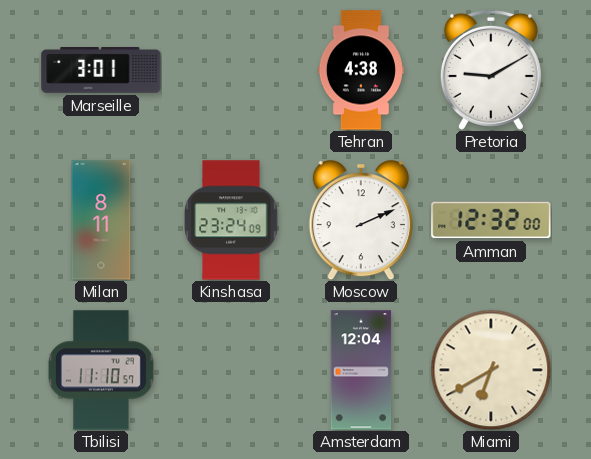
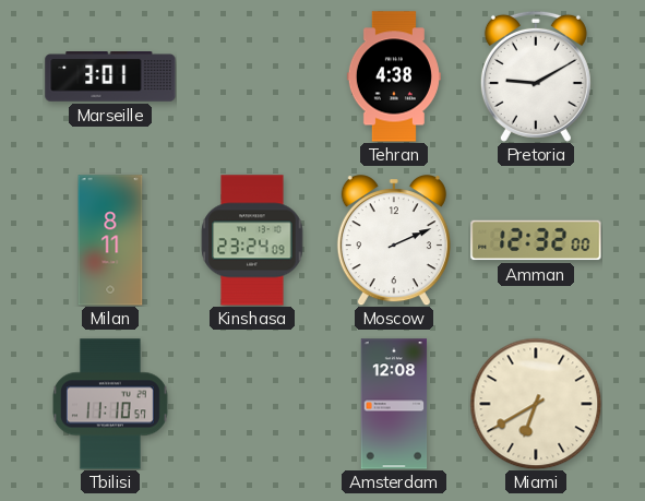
Amsterdam: 12:04 -> 12:08 (394, 404)
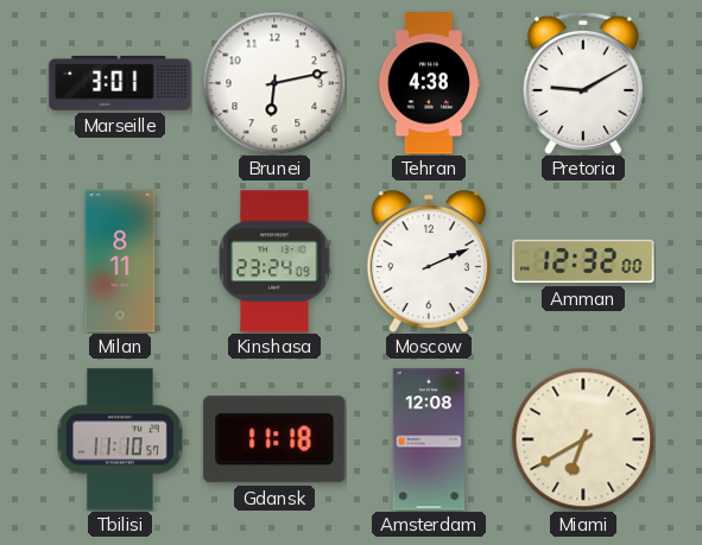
Brunei: none -> 6:13 (274, 83)
Gdansk: none -> 11:18 (274, 439)
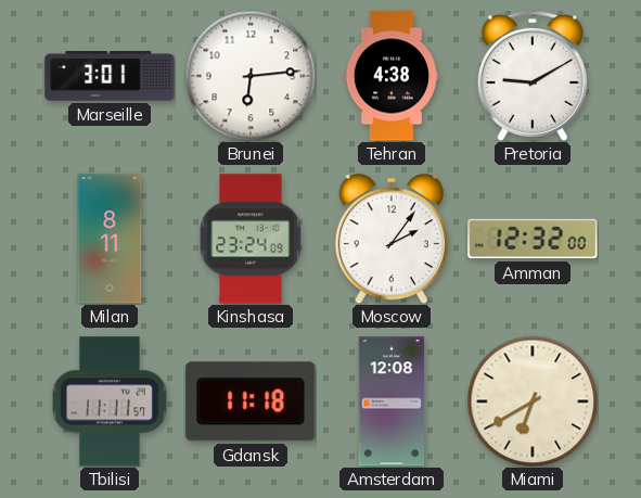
Brunei: 6:13 -> 6:14 (251, 76)
Moscow: 2:11 -> 2:06 (392, 239)
Tbilisi: 11:10 -> 11:11 (110, 401)
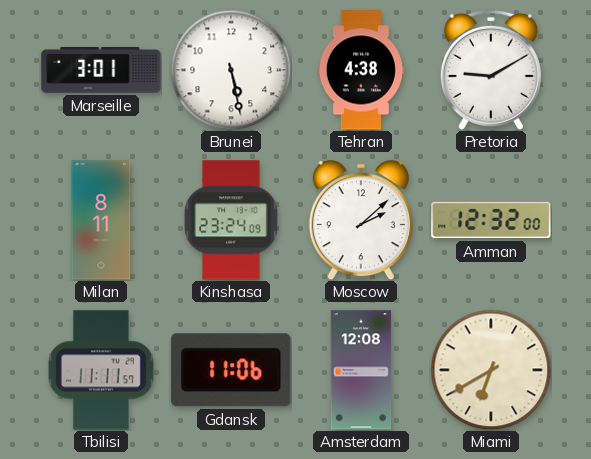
Brunei: 6:14 -> 5:28 (231, 70)
Moscow: 2:06 -> 2:08 (361, 220)
Gdansk: 11:18 -> 11:06 (231, 370)
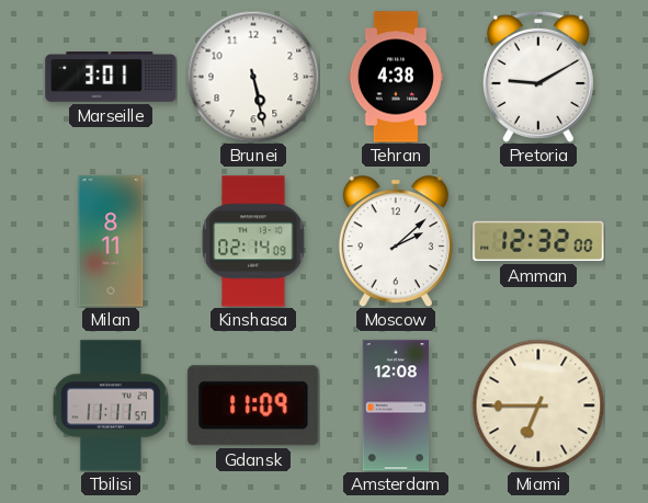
Kinshasa: 23:24 -> 02:14 (253, 241)
Gdansk: 11:06 -> 11:09 (253, 405)
Miami: 6:40 -> 6:45 (538, 405)
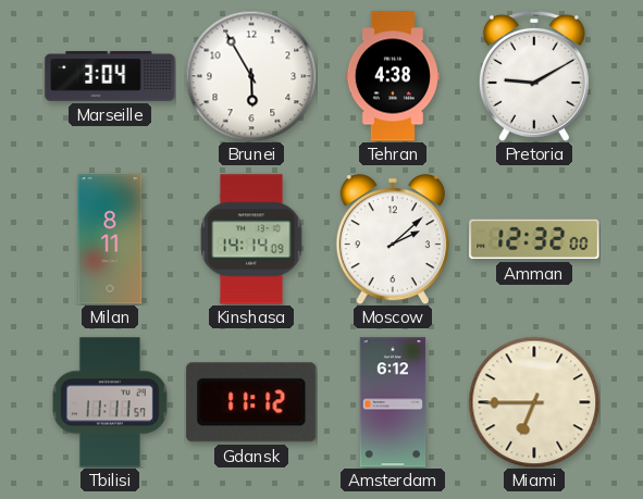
Marseille: 3:01 -> 3:04 (110, 77)
Brunei: 5:28 -> 5:55 (251, 76)
Kinshasa: 02:14 -> 14:14 (251, 239)
Gdansk: 11:09 -> 11:12 (251, 402)
Amsterdam: 12:08 -> 6:12 (393, 402)
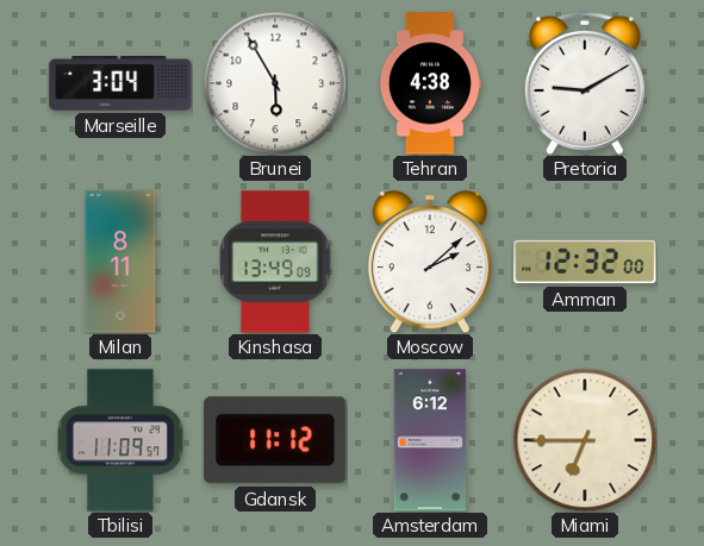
Kinshasa: 14:14 -> 13:49 (275, 262)
Tbilisi: 11:11 -> 11:09 (120, 440)
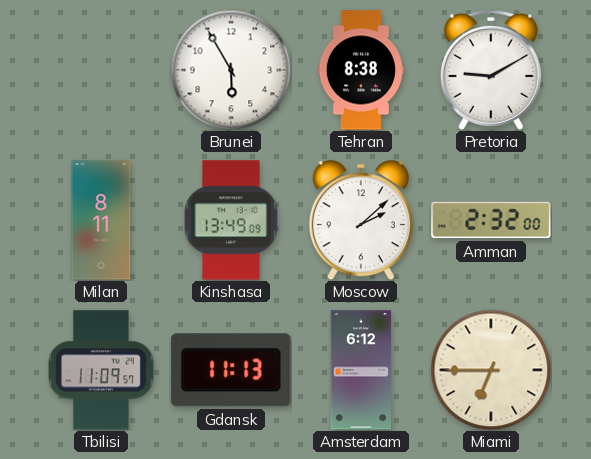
Marseille: 3:04 -> none (120, 84)
Tehran: 4:38 -> 8:38 (361, 70)
Amman: 12:32 -> 2:32 (491, 220)
Gdansk: 11:12 -> 11:13 (231, 370)
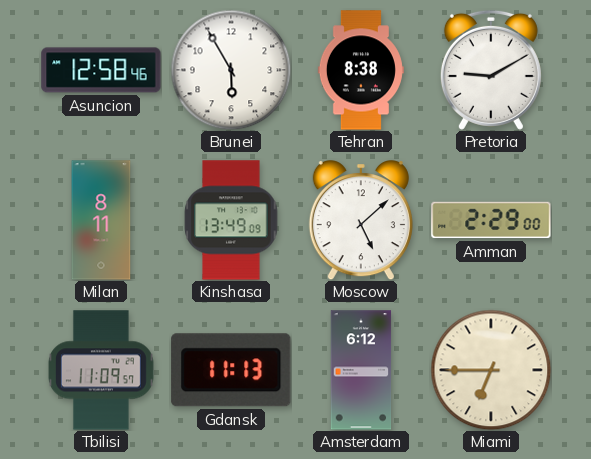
Asuncion: none -> 12:58 (101, 70)
Moscow: 2:08 -> 5:08 (361, 220)
Amman: 2:32 -> 2:29 (491, 220)
